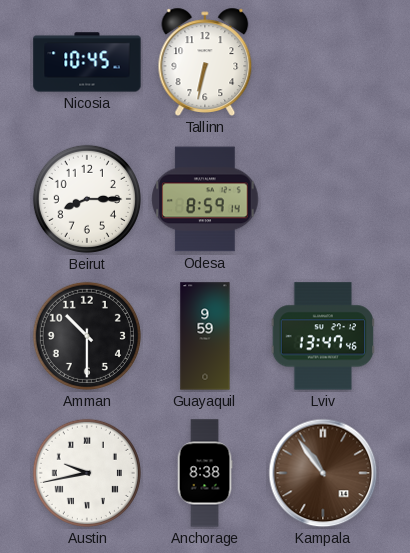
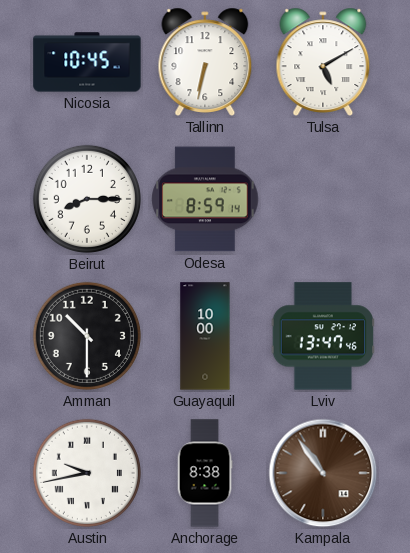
Tulsa: none -> 5:10 (323, 62)
Guayaquil: 9:59 -> 10:00 (205, 336)
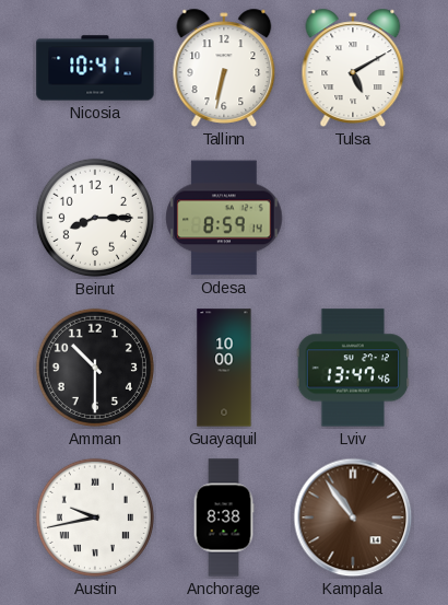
Nicosia: 10:45 -> 10:41 (95, 68)
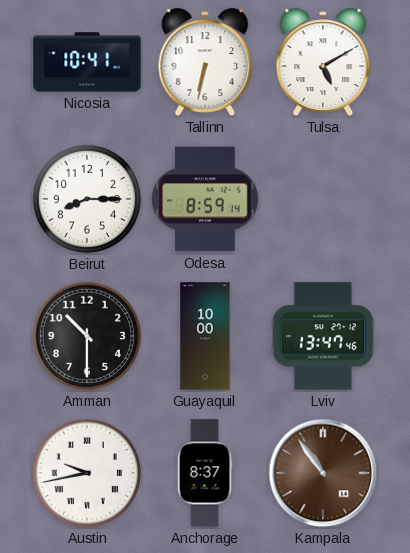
Anchorage: 8:38 -> 8:37 (205, 473)
